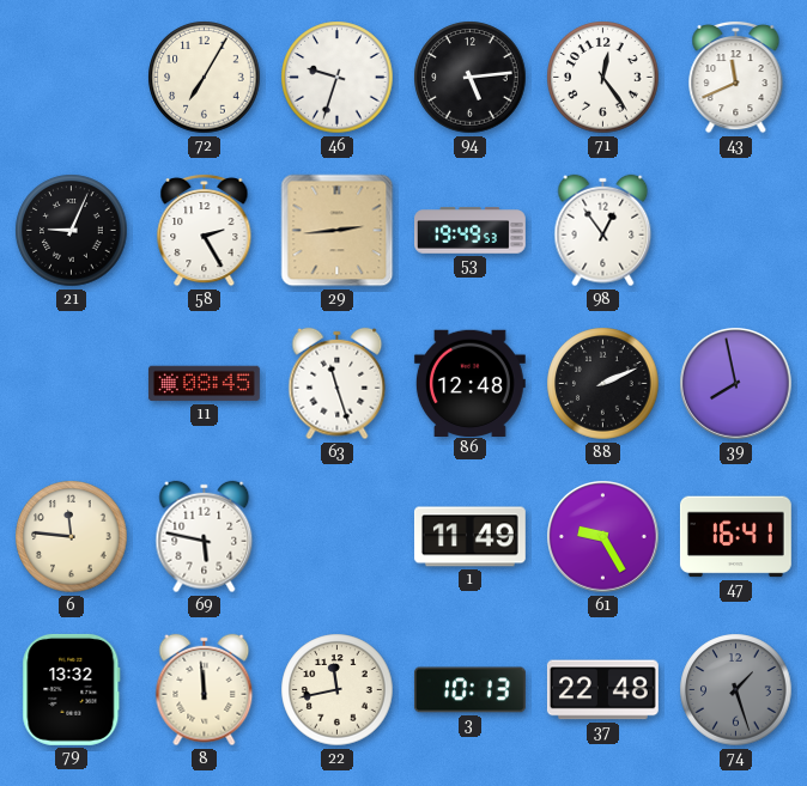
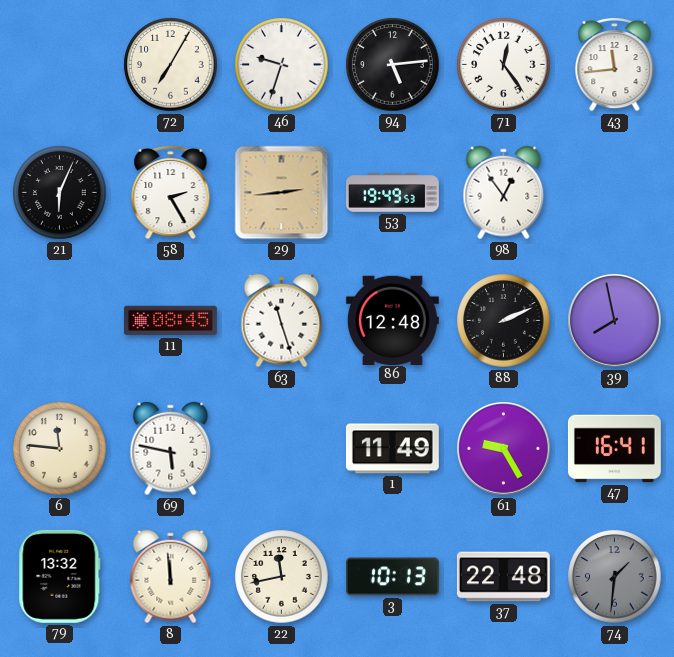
43: 11:41 -> 11:44 (615, 64)
21: 9:04 -> 6:04 (60, 193)
74: 1:27 -> 1:31 (615, 577)
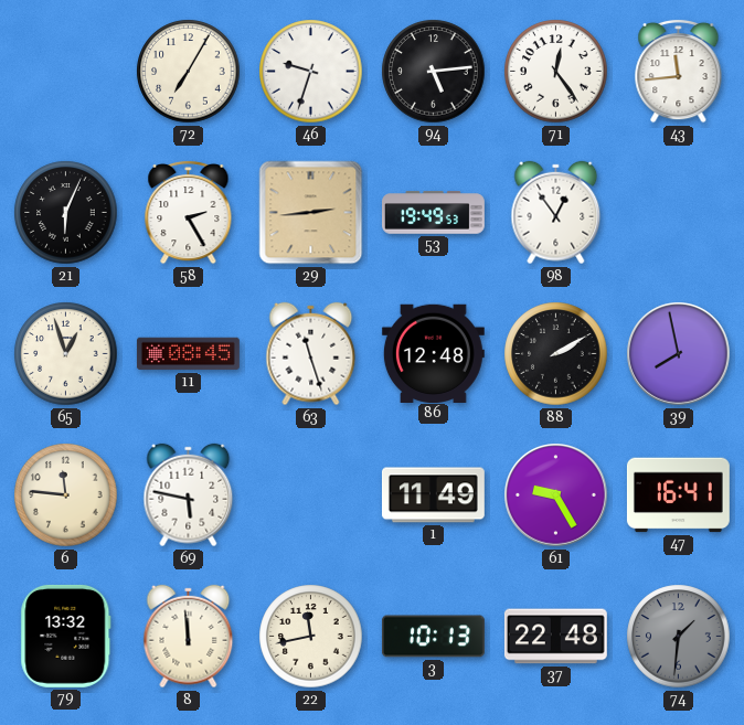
65: none -> 12:57 (66, 354)
88: 2:11 -> 2:10 (556, 354)
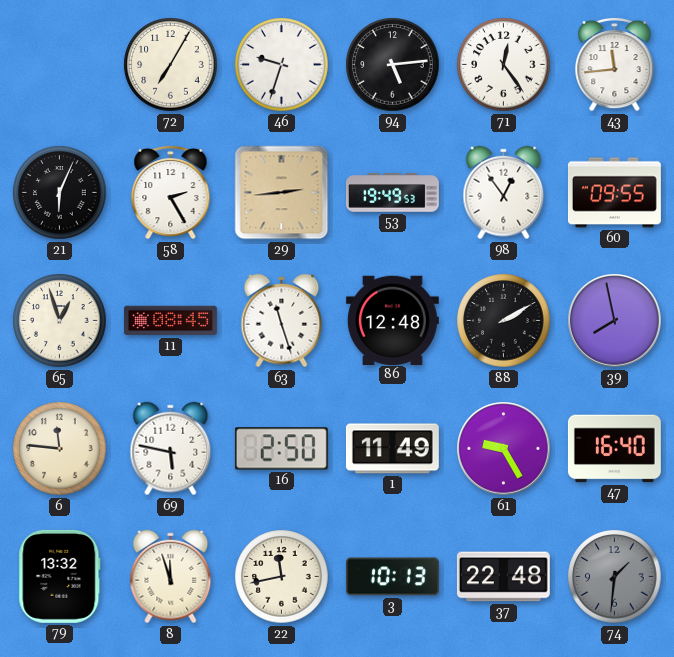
60: none -> 09:55 (614, 193)
16: none -> 2:50 (281, 449)
47: 16:41 -> 16:40 (614, 449)
8: 11:59 -> 11:57 (171, 577)
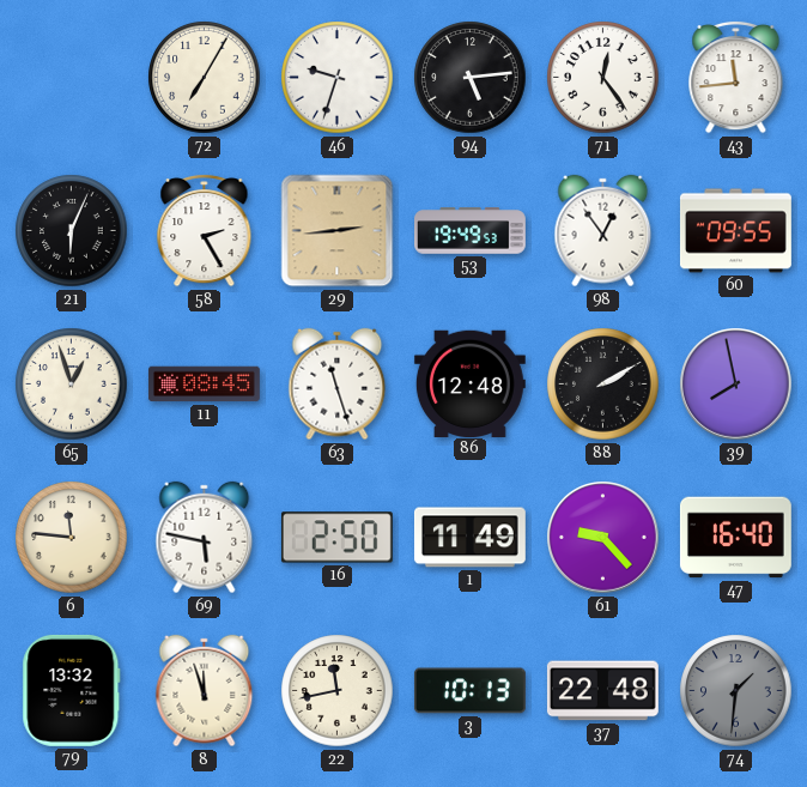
61: 9:25 -> 9:23 (603, 538)
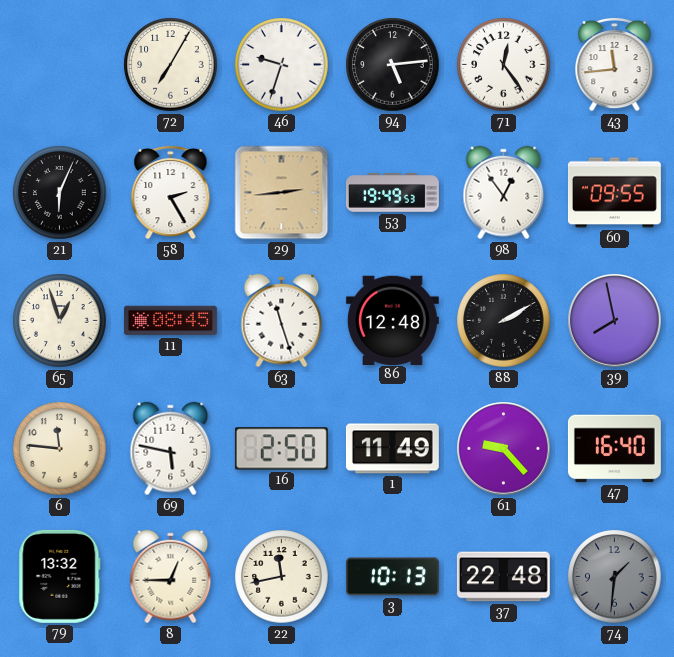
8: 11:57 -> 12:45 (171, 577)
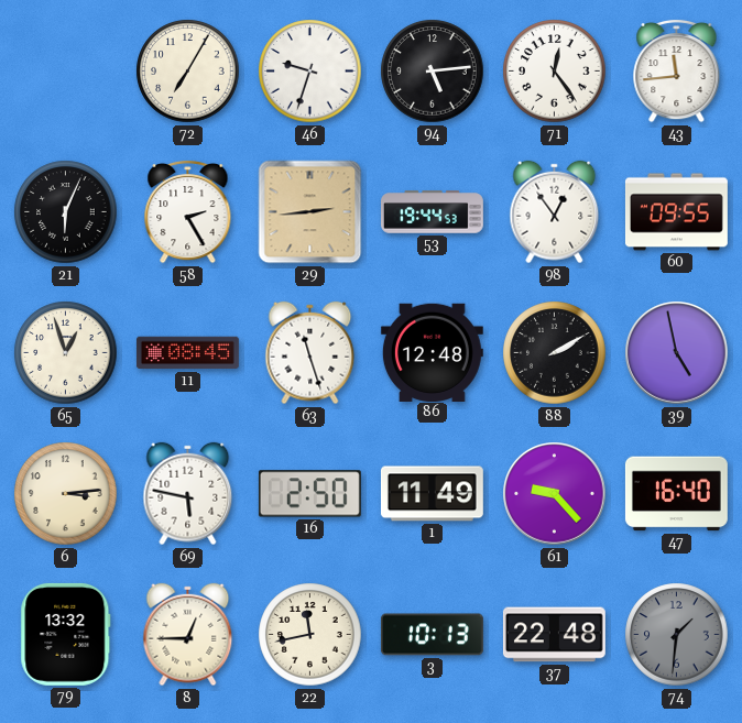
53: 19:49 -> 19:44 (433, 212)
39: 7:58 -> 4:58 (677, 353)
6: 11:46 -> 3:14 (66, 494)
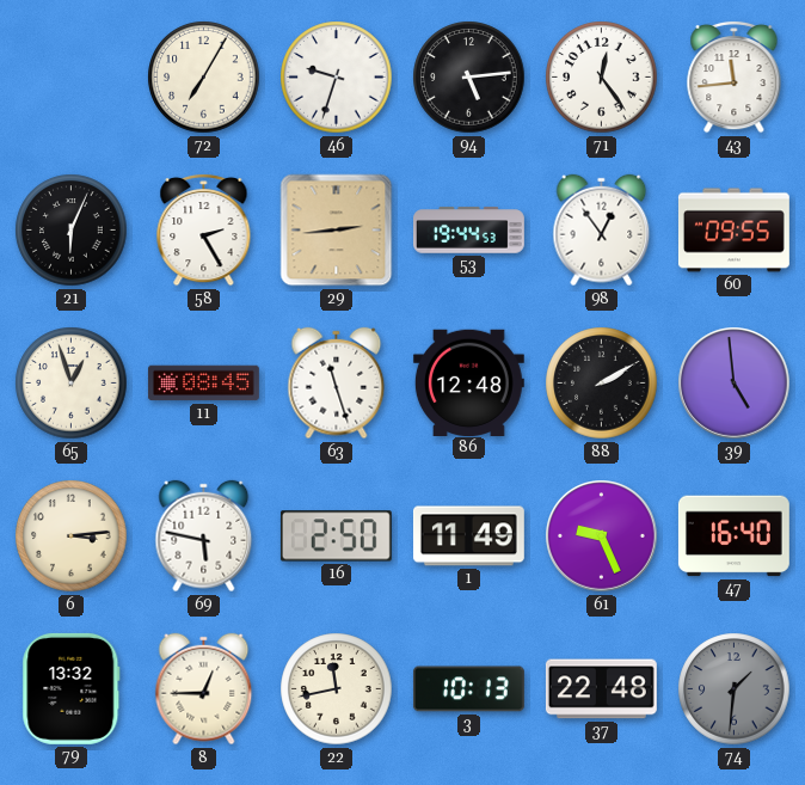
39: 4:58 -> 4:59 (735, 384)
61: 9:23 -> 9:26 (602, 536)
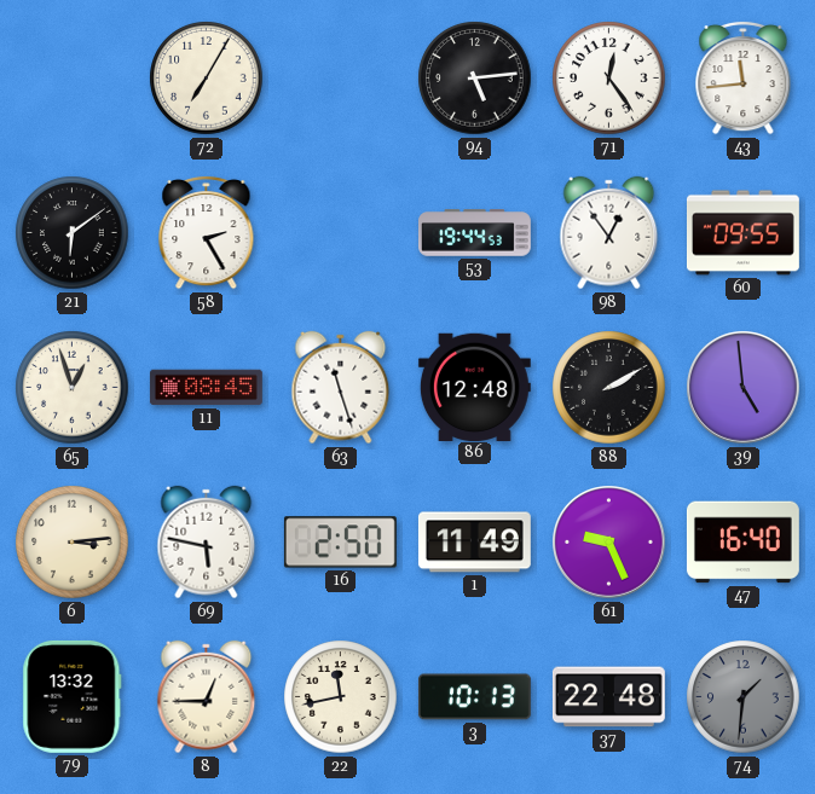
46: 9:33 -> none (337, 78)
21: 6:04 -> 6:09 (73, 233)
29: 2:44 -> none (337, 231)
